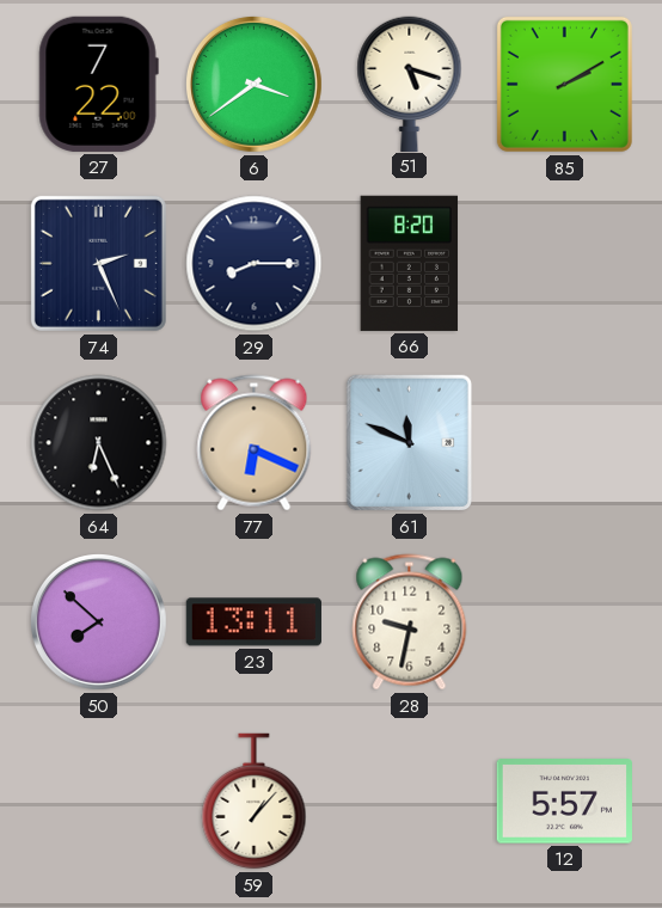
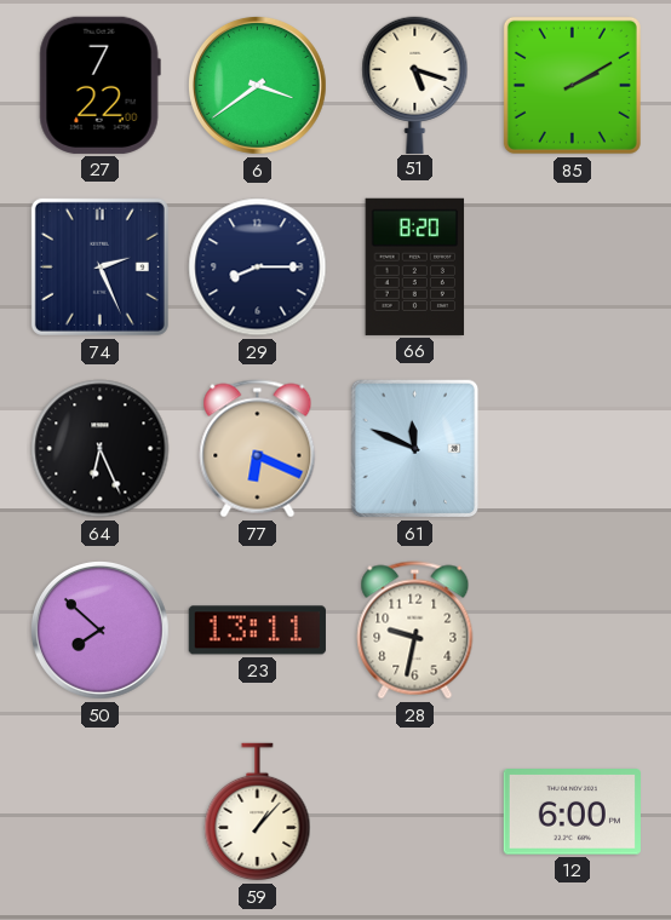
12: 5:57 -> 6:00 (572, 812)
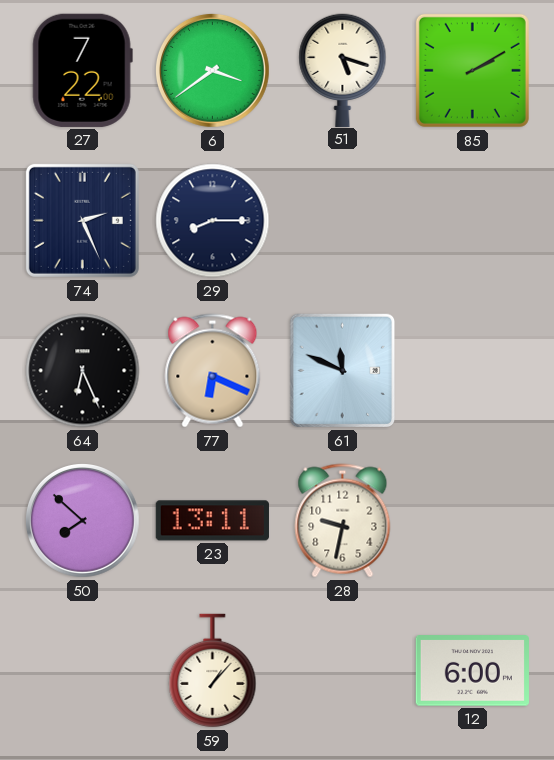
66: 8:20 -> none (415, 266)
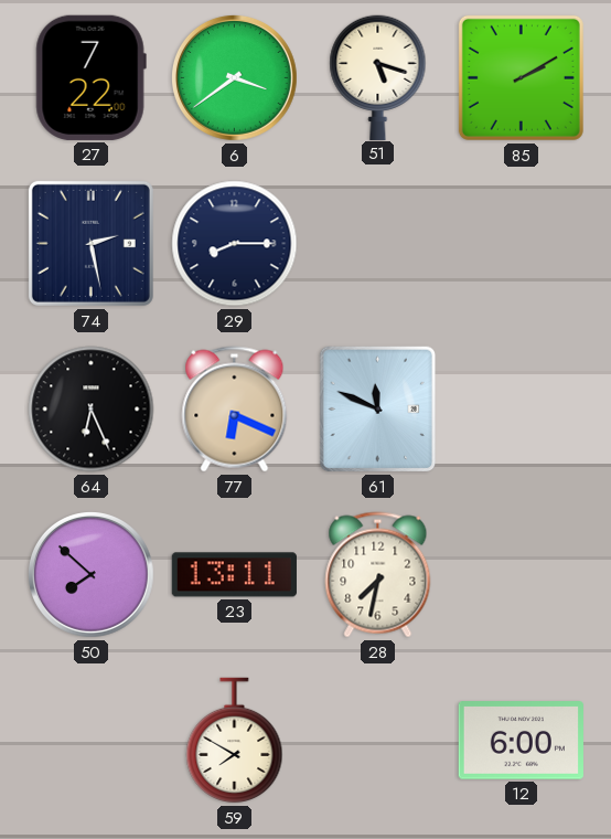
74: 2:26 -> 2:28 (90, 243)
28: 9:32 -> 7:32 (378, 575)
59: 1:07 -> 7:50 (235, 741)
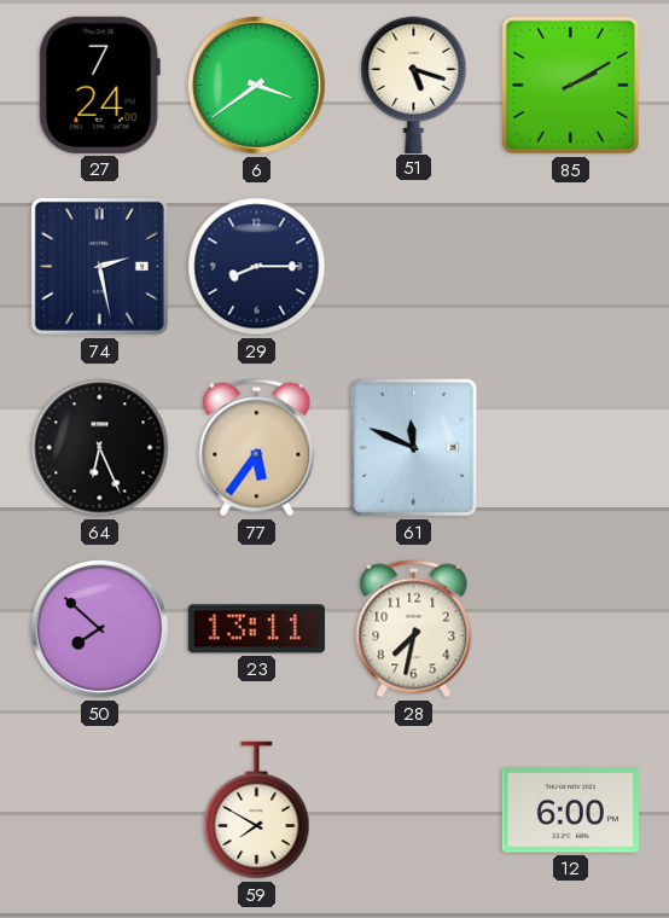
27: 7:22 -> 7:24 (99, 85)
77: 6:19 -> 5:36 (257, 448)
